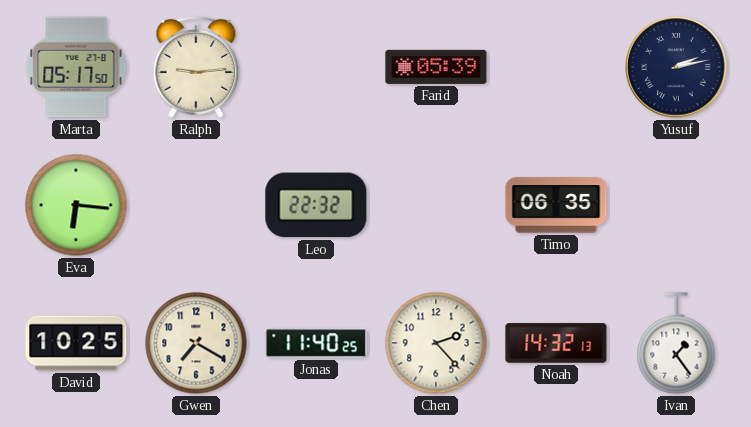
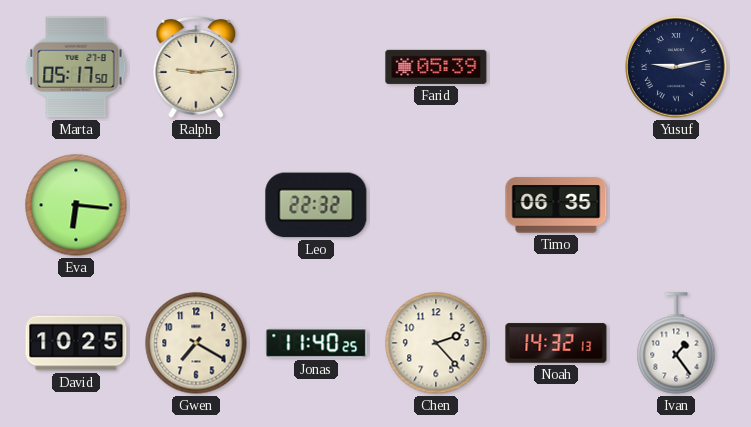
Yusuf: 2:13 -> 9:13 (676, 67)
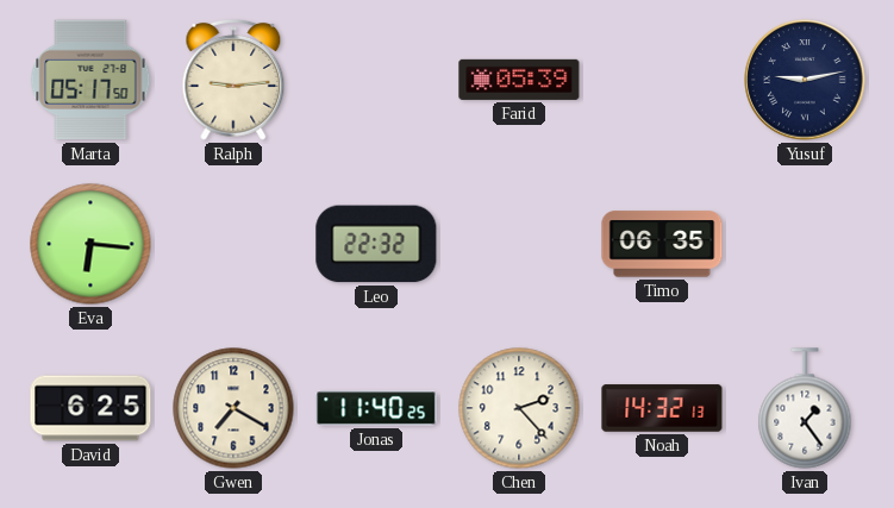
David: 10:25 -> 6:25 (90, 408)
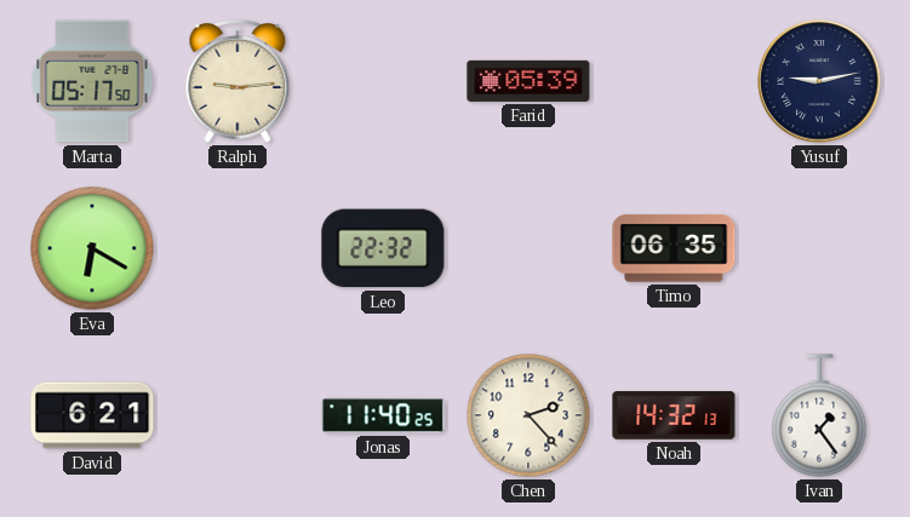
Eva: 6:16 -> 6:20 (92, 248)
David: 6:25 -> 6:21 (92, 415)
Gwen: 7:20 -> none (233, 408)
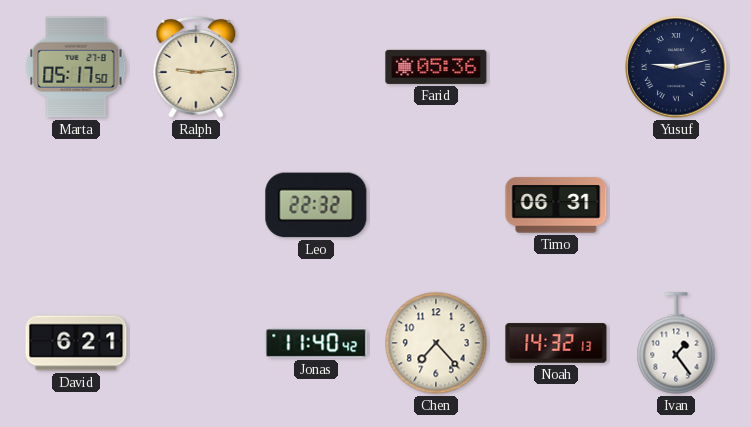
Farid: 05:39 -> 05:36 (436, 67)
Eva: 6:20 -> none (92, 248)
Timo: 06:35 -> 06:31 (556, 205)
Jonas: 11:40:25 -> 11:40:42 (316, 343)
Chen: 2:23 -> 7:23 (436, 343)
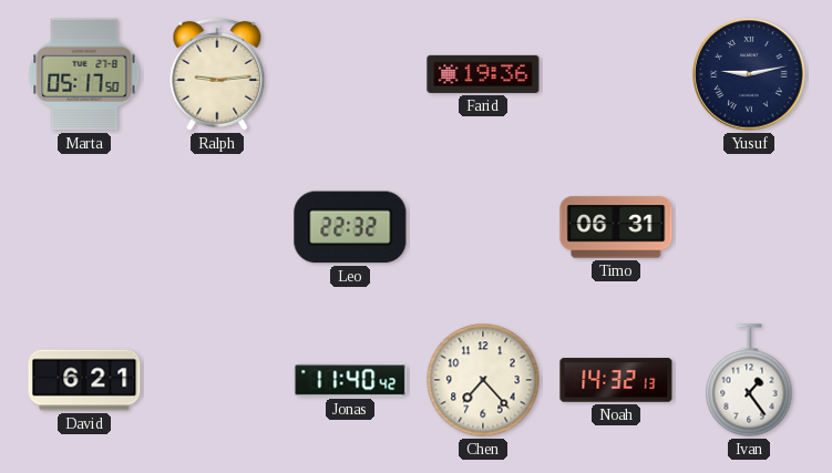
Farid: 05:36 -> 19:36 (483, 74)
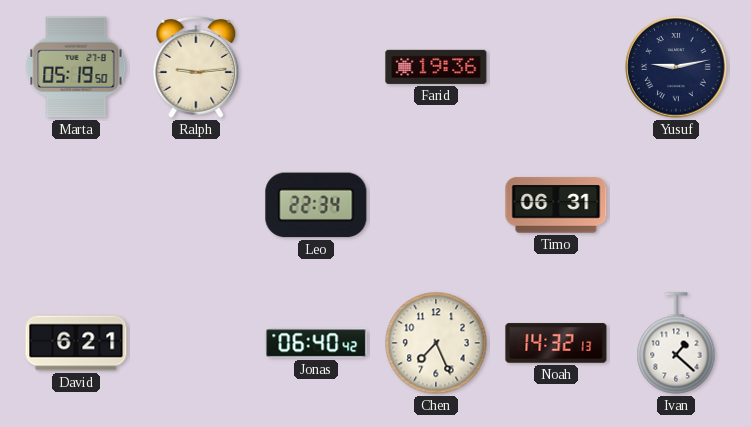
Marta: 05:17 -> 05:19 (76, 67)
Leo: 22:32 -> 22:34 (316, 205)
Jonas: 11:40 -> 06:40 (316, 343)
Chen: 7:23 -> 7:26 (436, 343)
Ivan: 1:24 -> 1:22 (676, 343)
